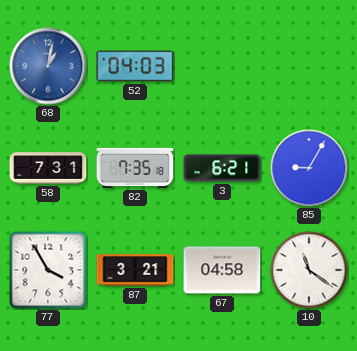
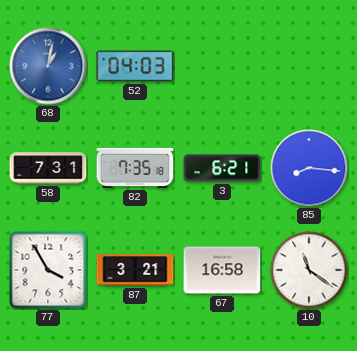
85: 9:05 -> 8:16 (309, 168)
67: 04:58 -> 16:58 (222, 270)
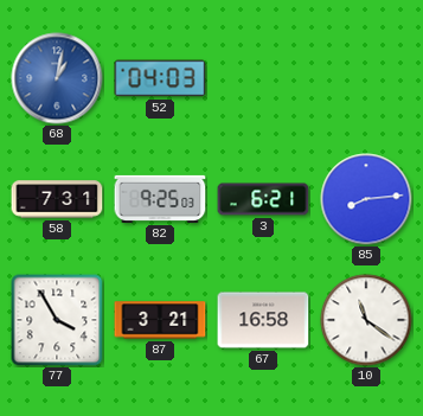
82: 7:35 -> 9:25 (160, 199)
85: 8:16 -> 8:14 (366, 199)
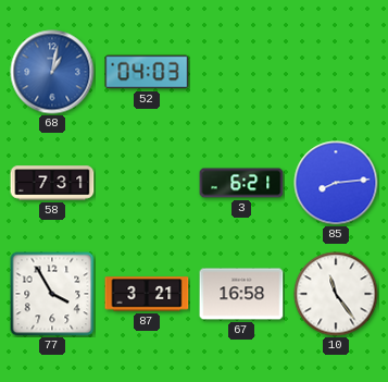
82: 9:25 -> none (160, 199)
10: 11:21 -> 11:24 (336, 294)
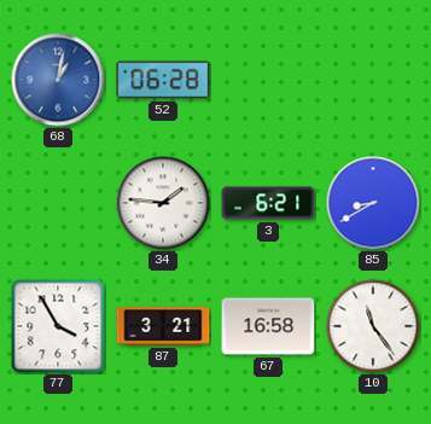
52: 04:03 -> 06:28 (163, 80)
58: 7:31 -> none (52, 183)
34: none -> 1:46 (163, 203)
85: 8:14 -> 8:40 (373, 203)
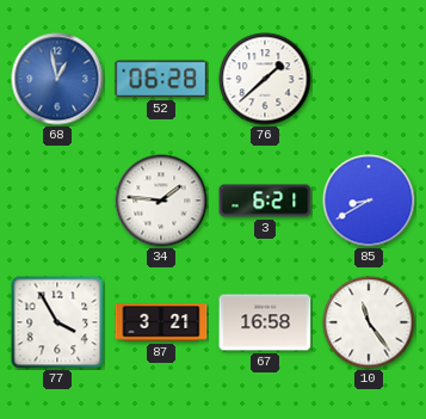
68: 1:02 -> 12:58 (57, 79)
76: none -> 1:38 (265, 79)
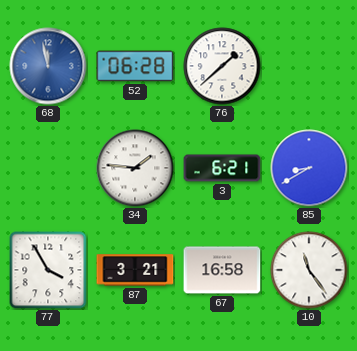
68: 12:58 -> 11:58 (48, 66)
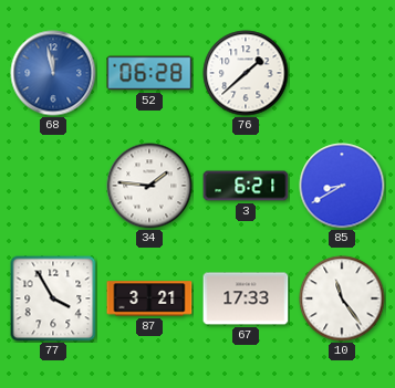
67: 16:58 -> 17:33 (246, 298)
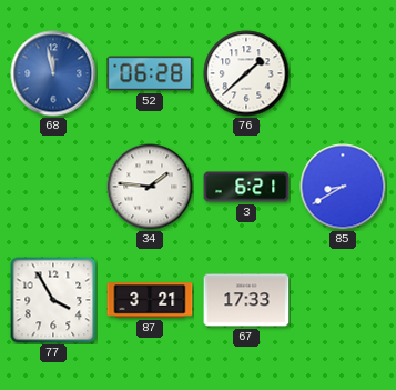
10: 11:24 -> none (342, 298)
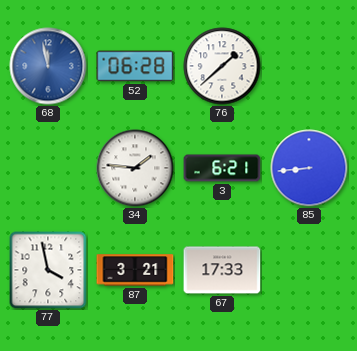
85: 8:40 -> 8:44 (309, 168)
77: 3:55 -> 3:58 (48, 270)
